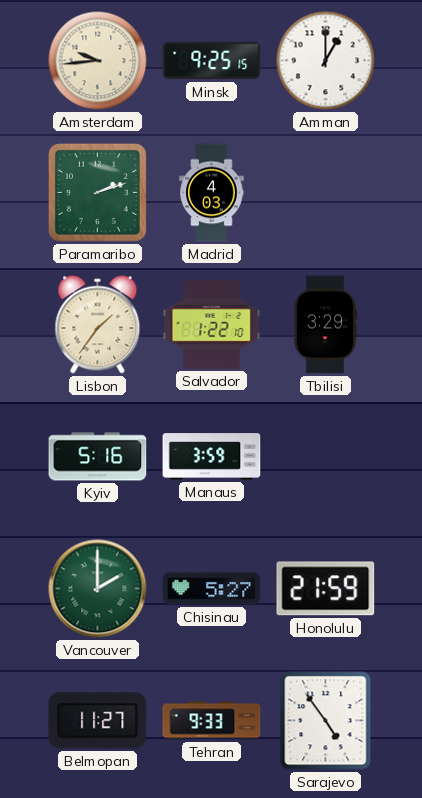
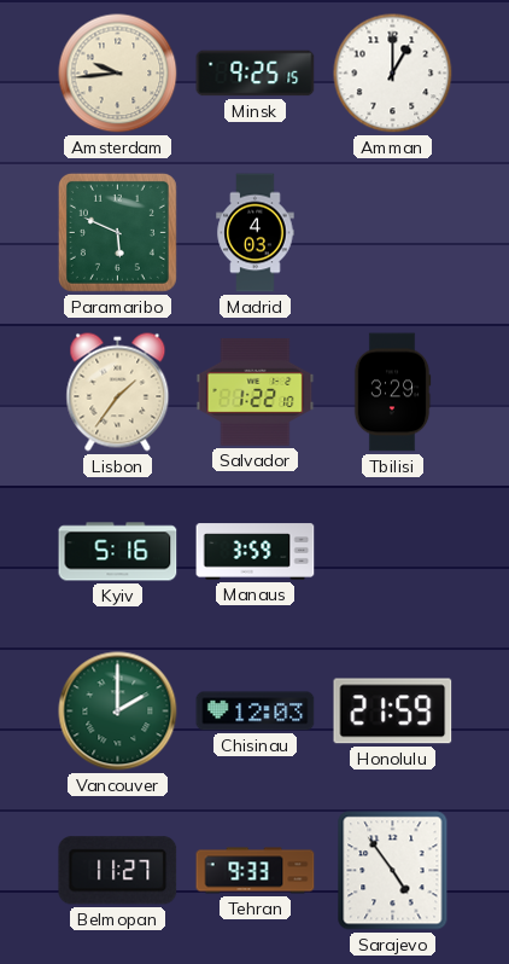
Paramaribo: 2:12 -> 5:49 (117, 232)
Chisinau: 5:27 -> 12:03 (256, 712)
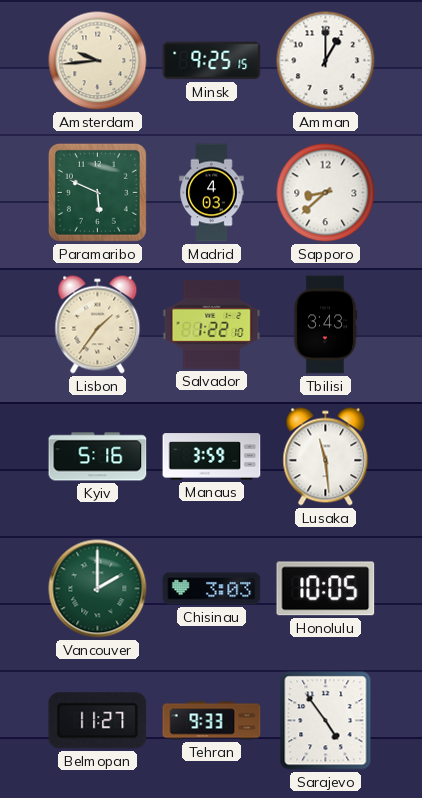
Sapporo: none -> 8:38 (326, 193)
Tbilisi: 3:29 -> 3:43 (325, 325)
Lusaka: none -> 11:29 (326, 457)
Chisinau: 12:03 -> 3:03 (212, 589)
Honolulu: 21:59 -> 10:05 (326, 589)
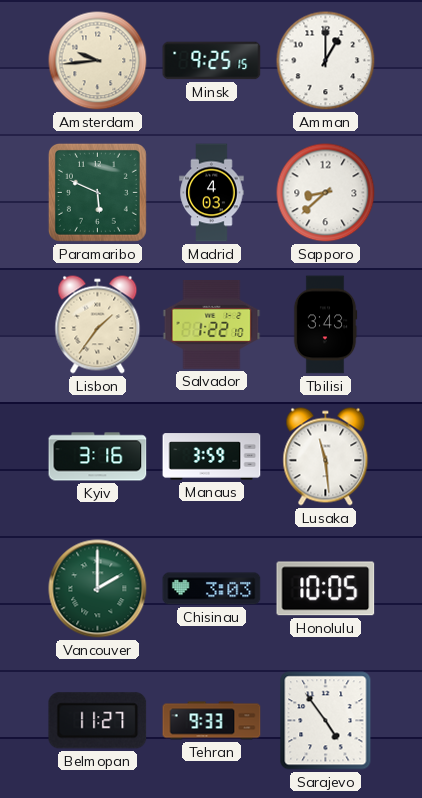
Kyiv: 5:16 -> 3:16 (98, 457)
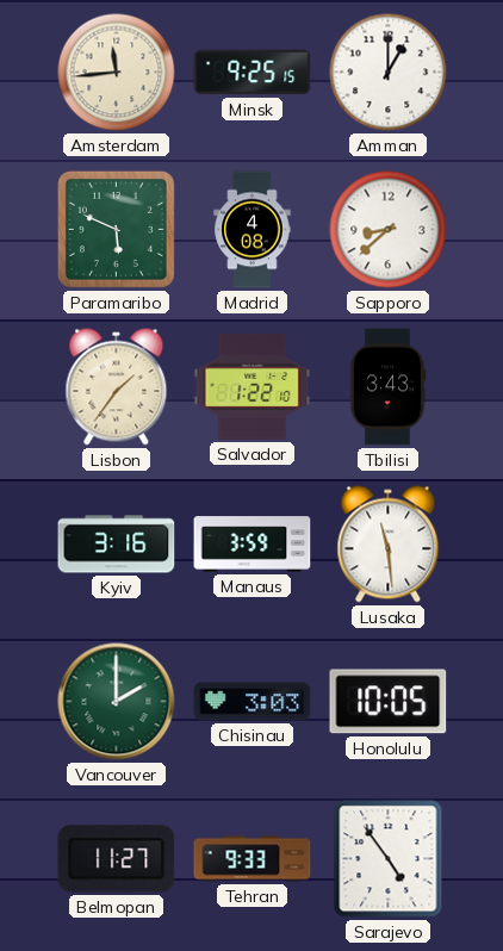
Amsterdam: 9:44 -> 11:44 (117, 73)
Madrid: 4:03 -> 4:08 (253, 230)
